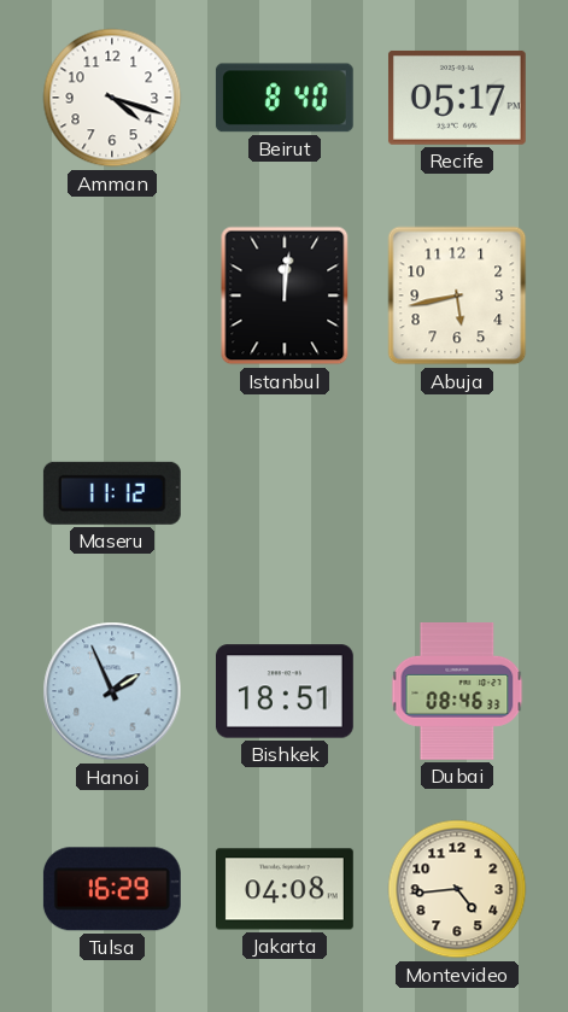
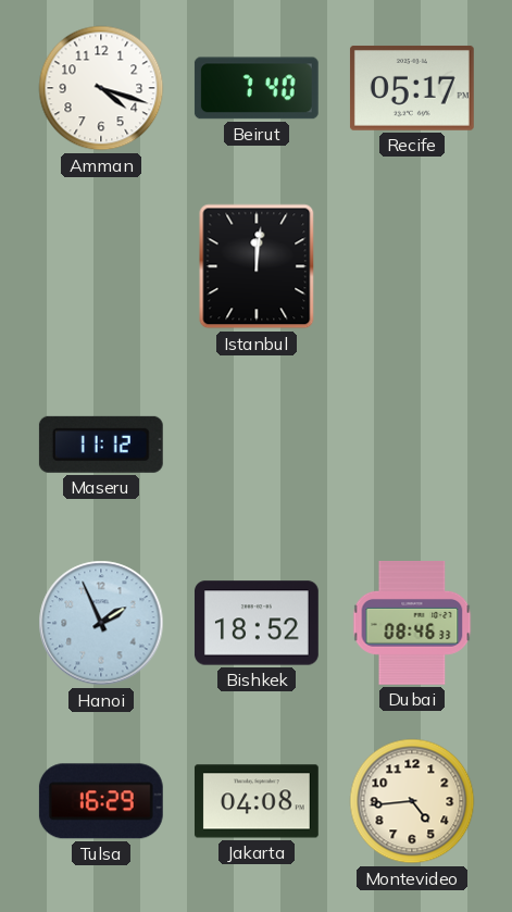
Beirut: 8:40 -> 7:40 (257, 88)
Abuja: 5:43 -> none (457, 296)
Bishkek: 18:51 -> 18:52 (257, 623)
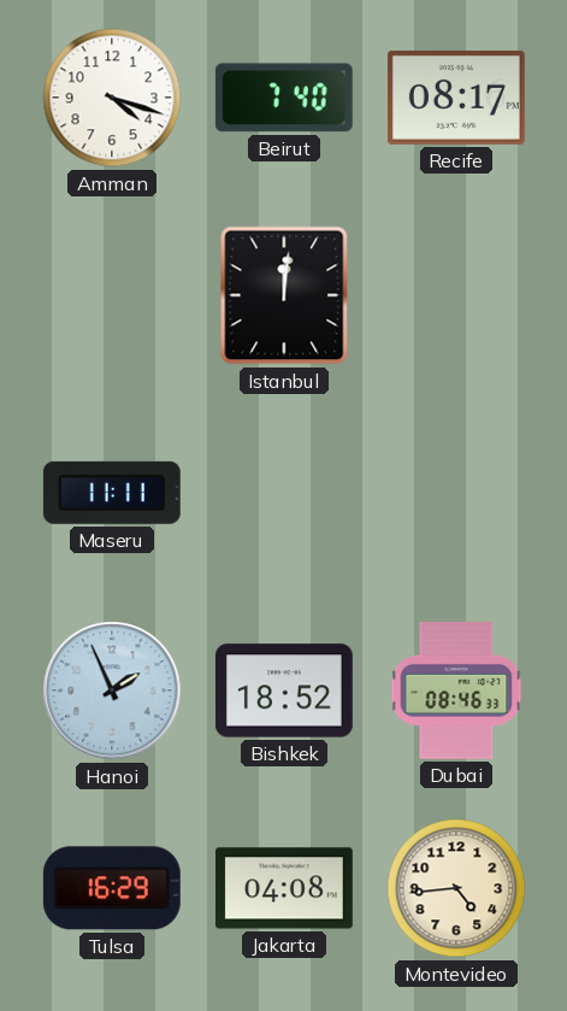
Recife: 05:17 -> 08:17 (456, 98)
Maseru: 11:12 -> 11:11 (112, 493)
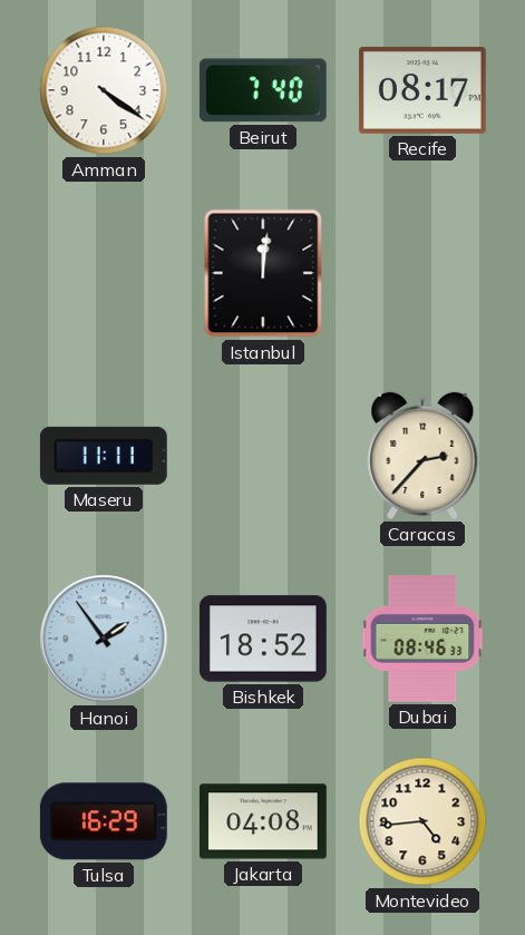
Amman: 4:18 -> 4:21 (104, 90)
Caracas: none -> 2:37 (422, 456)
Hanoi: 1:56 -> 1:54 (104, 639)
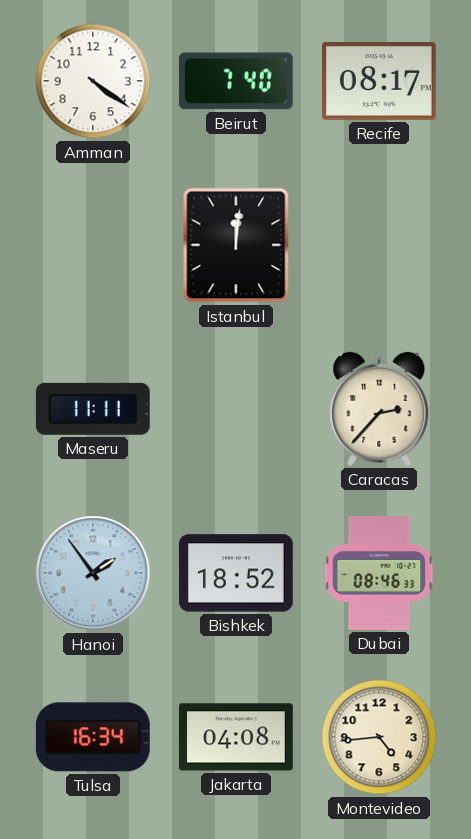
Tulsa: 16:29 -> 16:34 (93, 737)
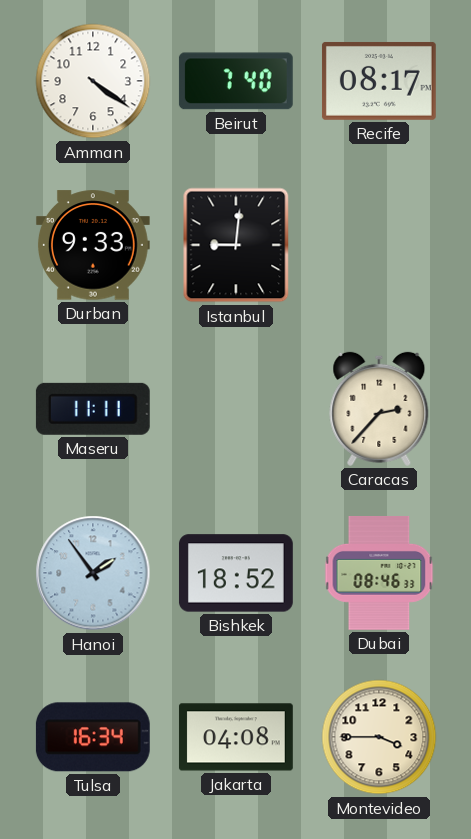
Durban: none -> 9:33 (93, 245)
Istanbul: 12:01 -> 9:01 (236, 245)
Montevideo: 4:44 -> 3:45 (379, 737)
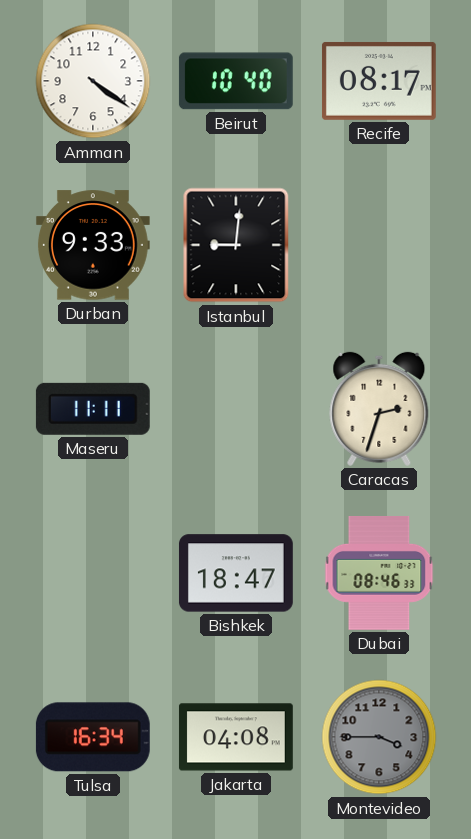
Beirut: 7:40 -> 10:40 (236, 81)
Caracas: 2:37 -> 2:33 (379, 409)
Hanoi: 1:54 -> none (93, 573)
Bishkek: 18:52 -> 18:47 (236, 573)
Montevideo dial: cream -> grey (379, 737)
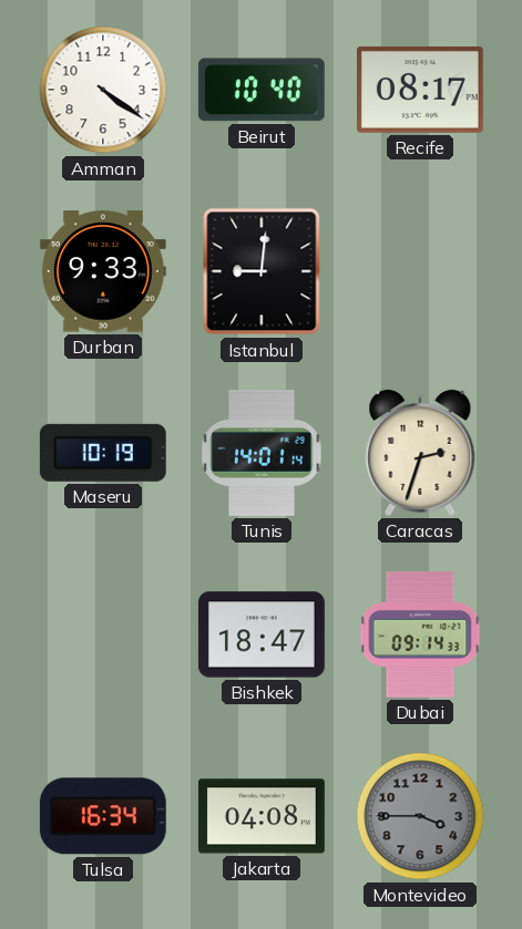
Maseru: 11:11 -> 10:19 (103, 453)
Tunis: none -> 14:01 (262, 453)
Dubai: 08:46 -> 09:14 (420, 636)
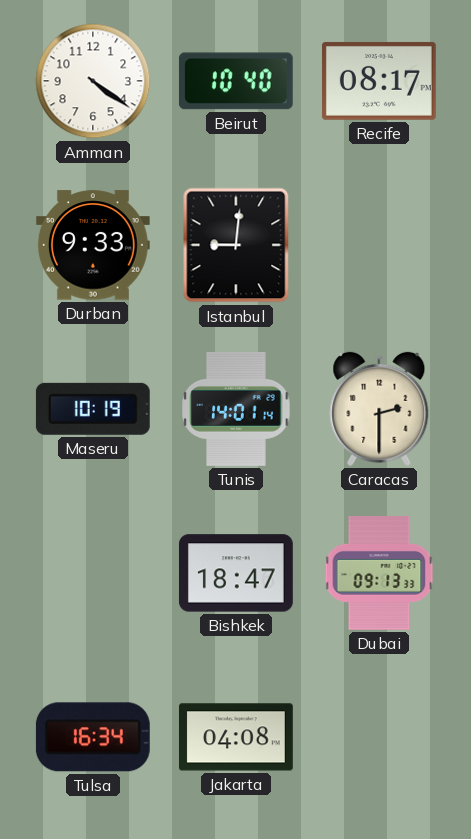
Caracas: 2:33 -> 2:30 (379, 409)
Dubai: 09:14 -> 09:13 (379, 574)
Montevideo: 3:45 -> none (420, 816)
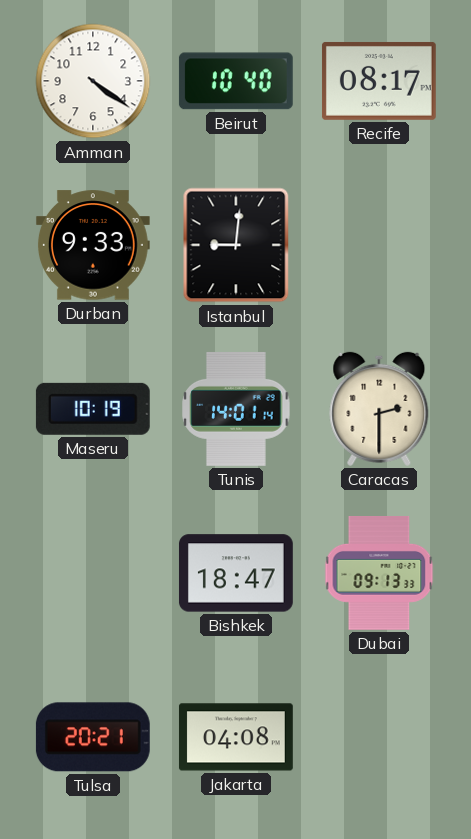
Tulsa: 16:34 -> 20:21 (93, 737)
